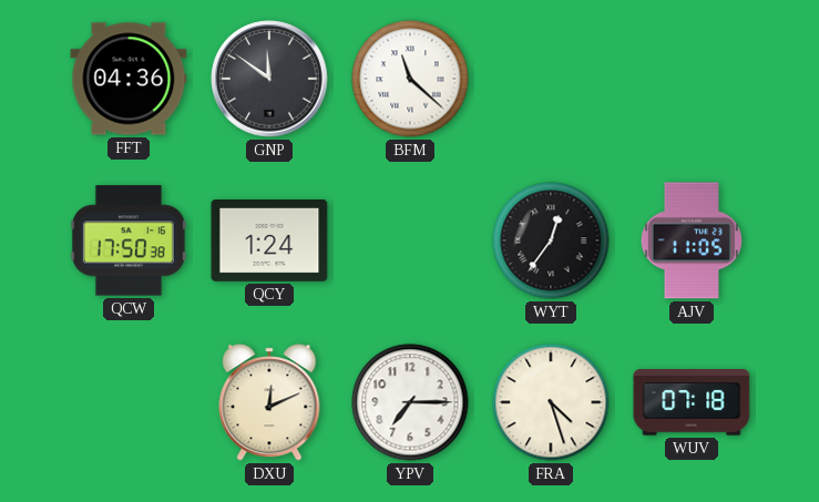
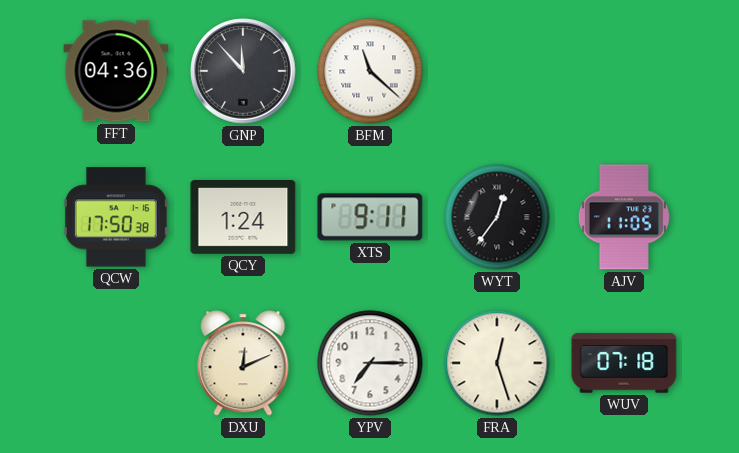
GNP: 11:51 -> 11:53 (243, 71)
XTS: none -> 9:11 (370, 217)
FRA: 4:27 -> 12:27 (497, 363)
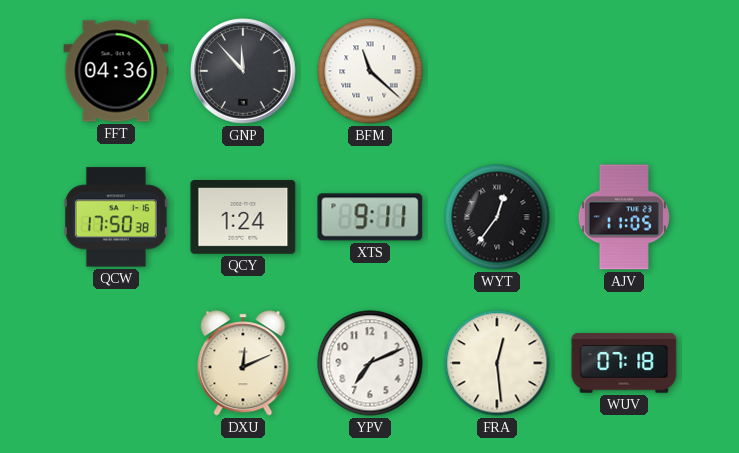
YPV: 7:15 -> 7:11 (370, 363)
FRA: 12:27 -> 12:29 (497, 363)
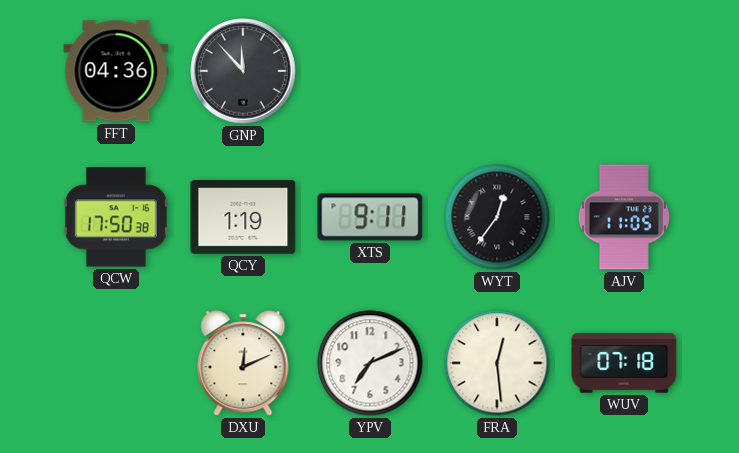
BFM: 11:22 -> none (370, 71)
QCY: 1:24 -> 1:19 (243, 218)
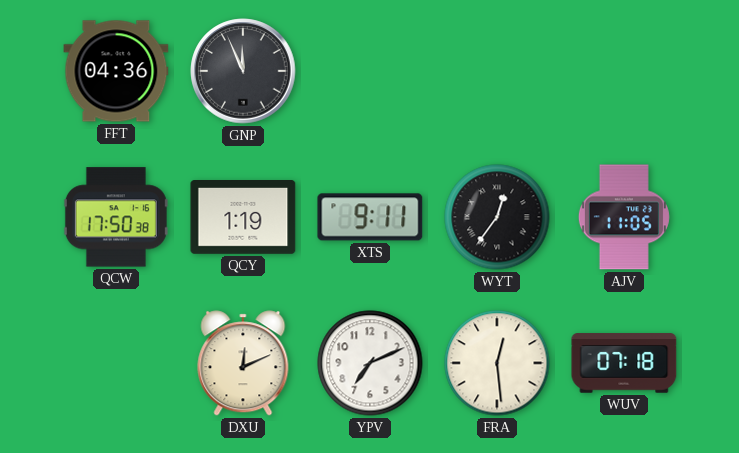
GNP: 11:53 -> 11:56 (243, 71)
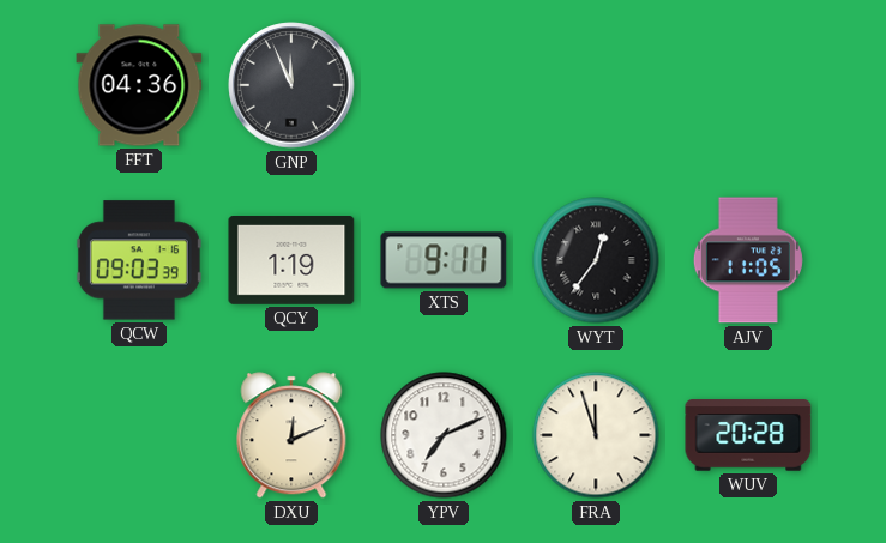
QCW: 17:50 -> 09:03 (139, 260)
FRA: 12:29 -> 11:57 (596, 435)
WUV: 07:18 -> 20:28 (748, 435)
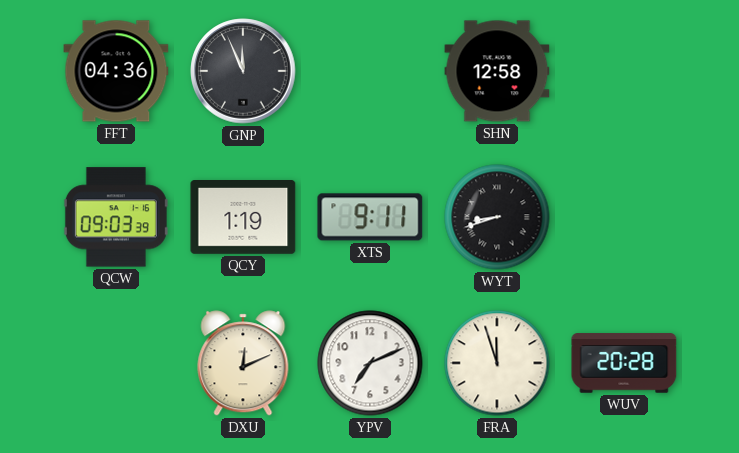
SHN: none -> 12:58 (497, 71)
WYT: 12:36 -> 8:42 (497, 217)
AJV: 11:05 -> none (748, 260)
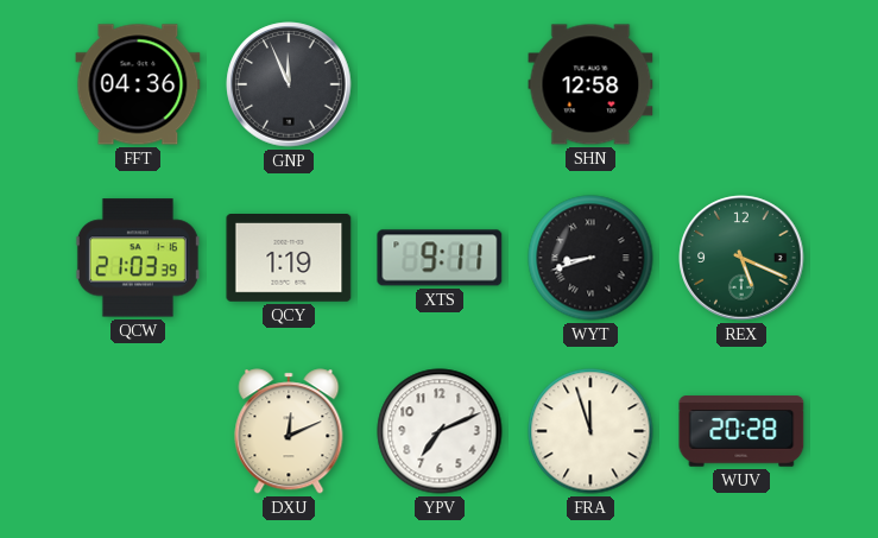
QCW: 09:03 -> 21:03 (138, 258)
REX: none -> 5:19 (741, 258)
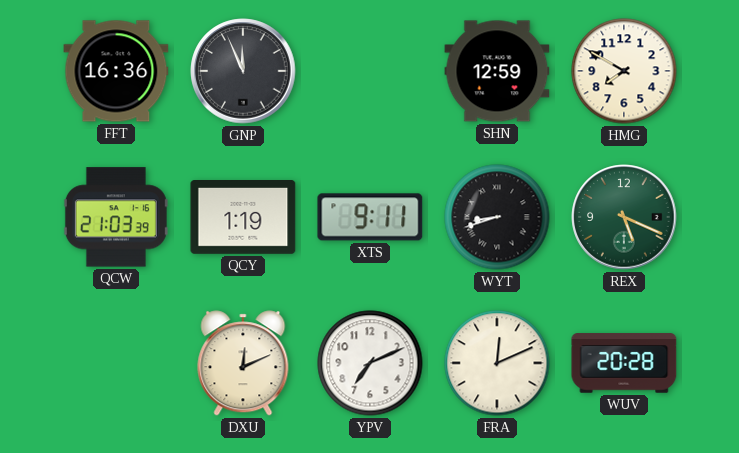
FFT: 04:36 -> 16:36 (116, 71)
SHN: 12:58 -> 12:59 (497, 71)
HMG: none -> 7:50 (624, 71)
FRA: 11:57 -> 12:11 (497, 363)
